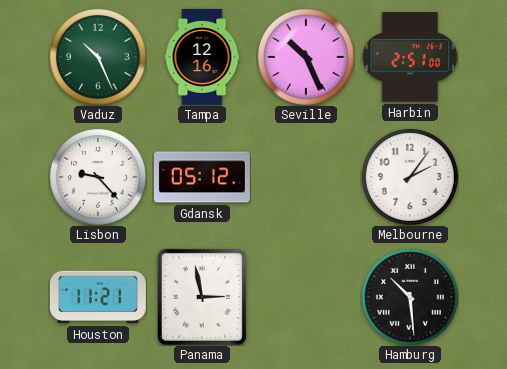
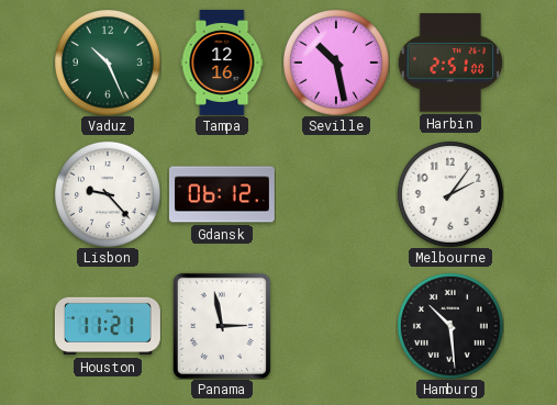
Seville: 10:26 -> 10:28 (336, 63)
Gdansk: 05:12 -> 06:12 (222, 194)
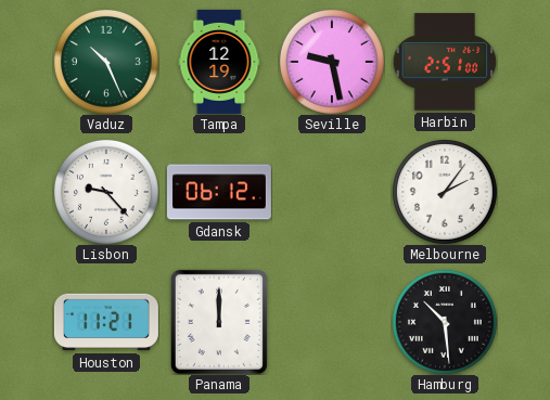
Tampa: 12:16 -> 12:19 (219, 62)
Seville: 10:28 -> 9:28 (332, 62)
Panama: 2:58 -> 12:00 (219, 322)
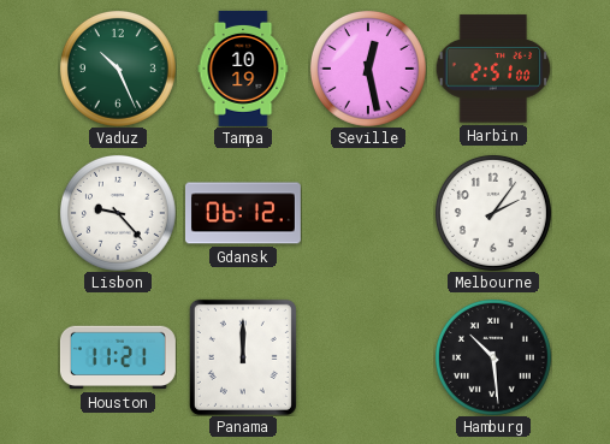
Tampa: 12:19 -> 10:19 (243, 69)
Seville: 9:28 -> 12:28 (368, 69)
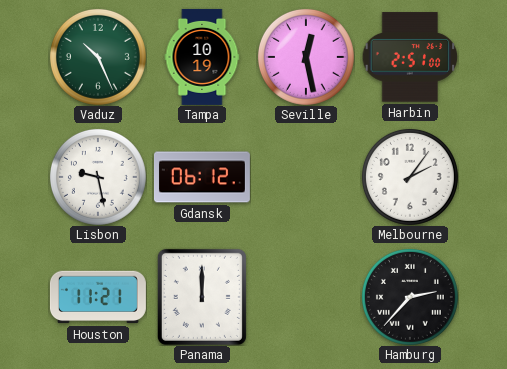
Lisbon: 9:23 -> 9:28 (98, 177)
Hamburg: 10:29 -> 2:37 (410, 297)
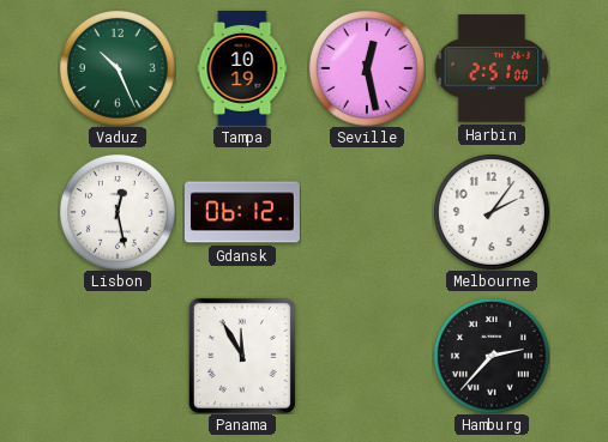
Lisbon: 9:28 -> 12:28 (118, 212)
Houston: 11:21 -> none (98, 297)
Panama: 12:00 -> 11:55 (242, 356)
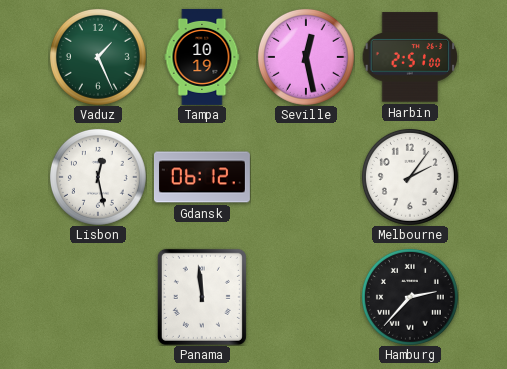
Vaduz: 10:26 -> 1:26 (98, 57)
Panama: 11:55 -> 11:59 (202, 297)
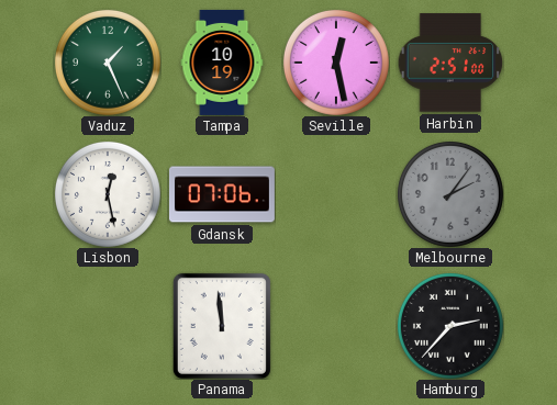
Gdansk: 06:12 -> 07:06 (222, 194)
Melbourne dial: white -> grey (450, 194)
